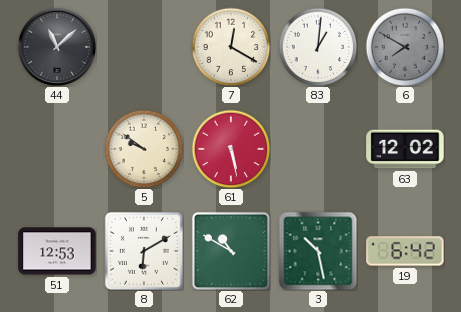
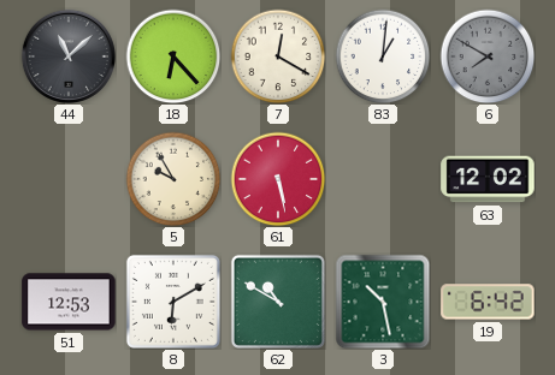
18: none -> 6:23 (173, 56)
5: 9:51 -> 9:55 (173, 179)
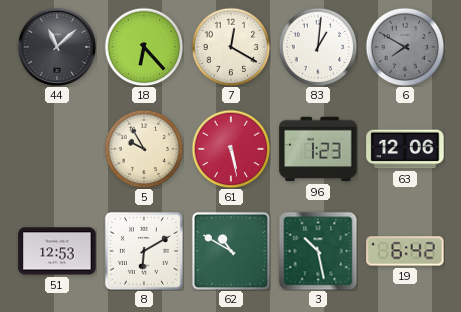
96: none -> 1:23 (318, 149)
63: 12:02 -> 12:06 (405, 149)
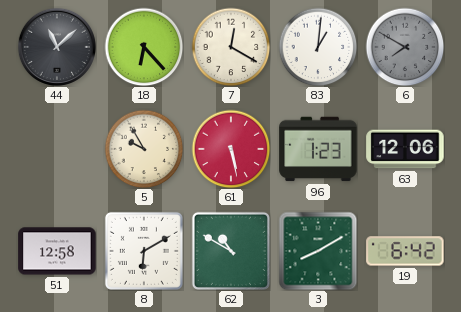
51: 12:53 -> 12:58 (57, 251)
3: 10:28 -> 8:10 (318, 251)
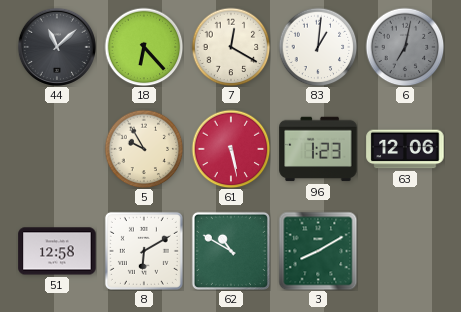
6: 7:50 -> 7:02 (405, 47)
19: 6:42 -> none (405, 251)
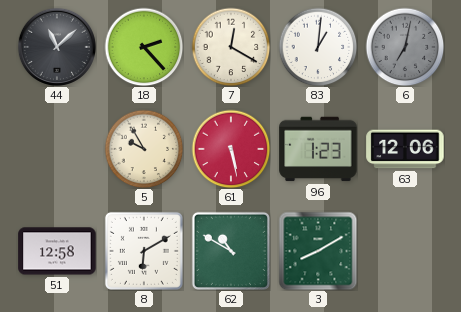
18: 6:23 -> 2:23 (144, 47)
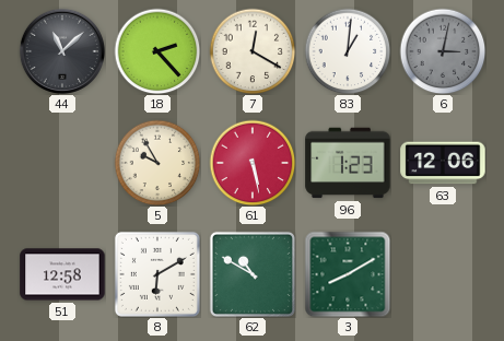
6: 7:02 -> 3:02 (443, 51)
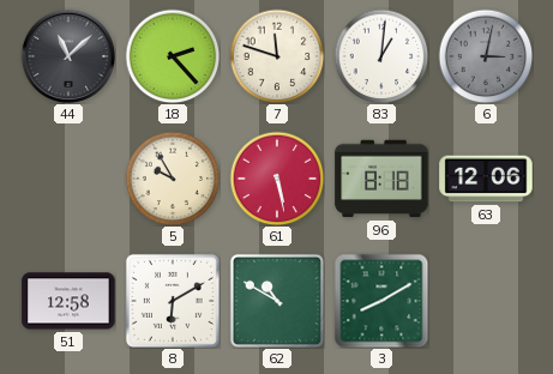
7: 12:20 -> 11:48 (277, 56)
96: 1:23 -> 8:18 (381, 179)
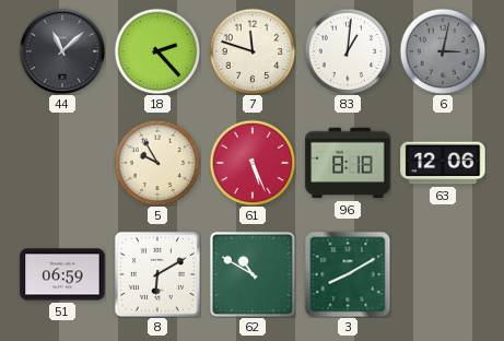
61: 5:28 -> 5:26 (253, 163)
51: 12:58 -> 06:59 (62, 274)
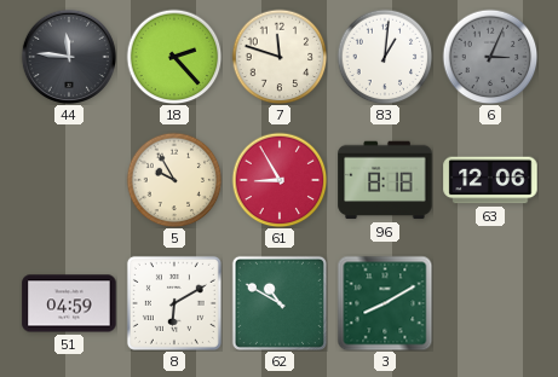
44: 11:08 -> 11:46 (69, 57)
6: 3:02 -> 3:04 (490, 57)
61: 5:26 -> 8:55 (280, 180)
51: 06:59 -> 04:59 (69, 303)
